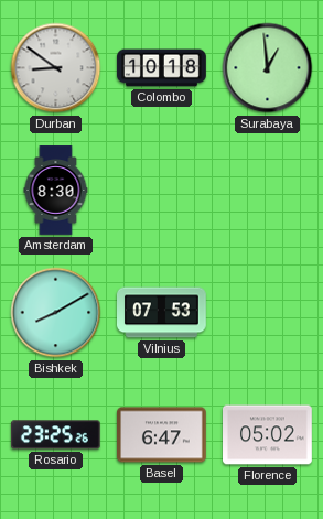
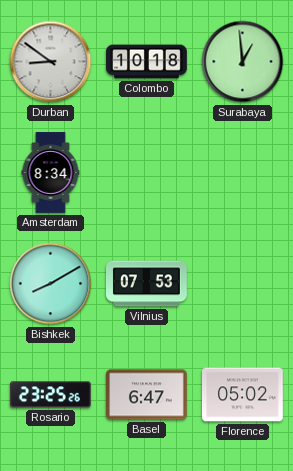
Amsterdam: 8:30 -> 8:34 (51, 173)
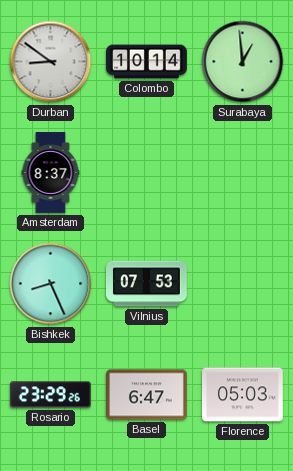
Colombo: 10:18 -> 10:14 (147, 62)
Amsterdam: 8:34 -> 8:37 (51, 173)
Bishkek: 8:10 -> 8:26 (51, 284)
Rosario: 23:25 -> 23:29 (50, 395)
Florence: 05:02 -> 05:03 (243, 395)
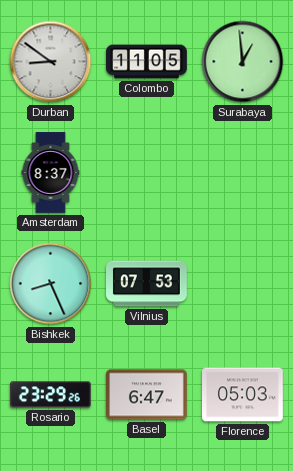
Colombo: 10:14 -> 11:05 (147, 62)
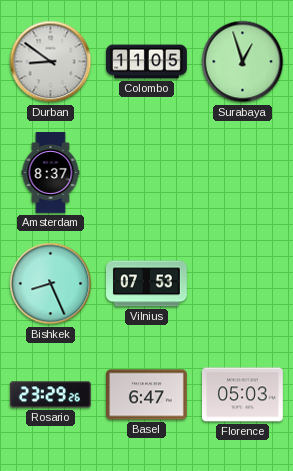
Surabaya: 12:59 -> 12:57 (243, 62)
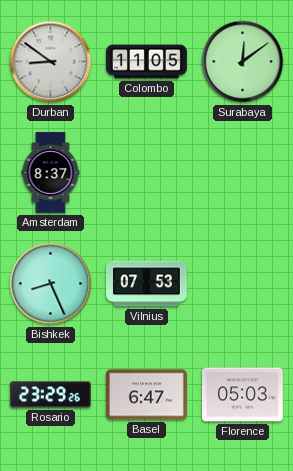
Surabaya: 12:57 -> 12:09 (243, 62)
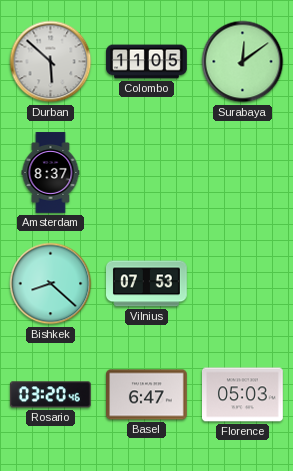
Durban: 8:51 -> 5:52 (51, 62)
Bishkek: 8:26 -> 8:22 (51, 284)
Rosario: 23:29 -> 03:20 (50, 395)
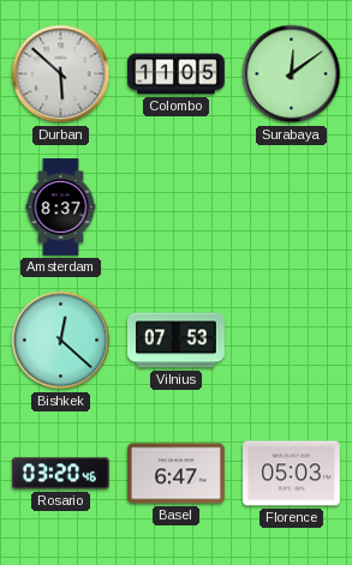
Bishkek: 8:22 -> 12:22 (61, 341)
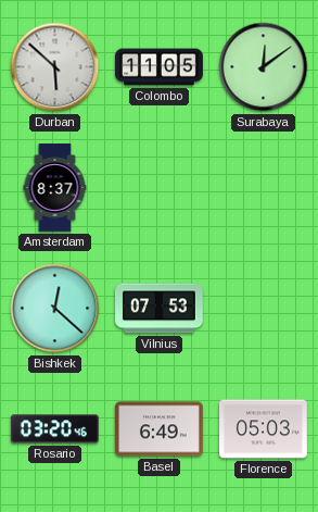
Basel: 6:47 -> 6:49 (160, 429)
